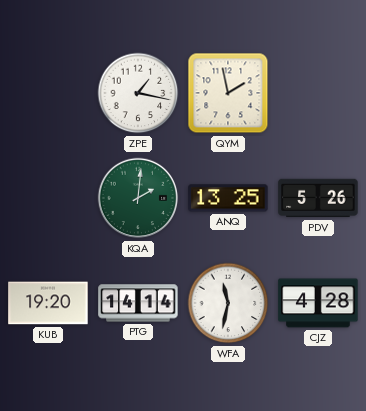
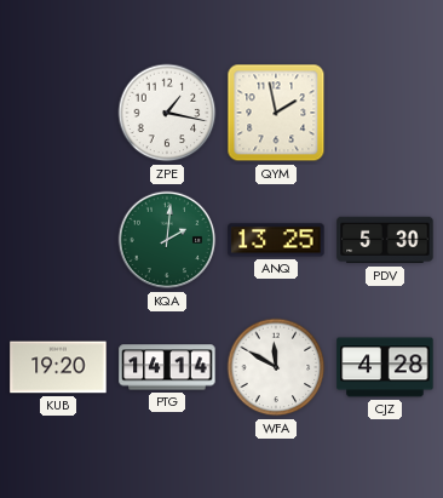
PDV: 5:26 -> 5:30 (385, 240)
WFA: 11:32 -> 11:50 (276, 367)
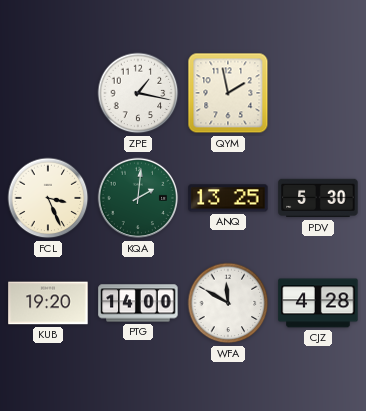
FCL: none -> 3:26 (48, 198)
PTG: 14:14 -> 14:00 (138, 303)
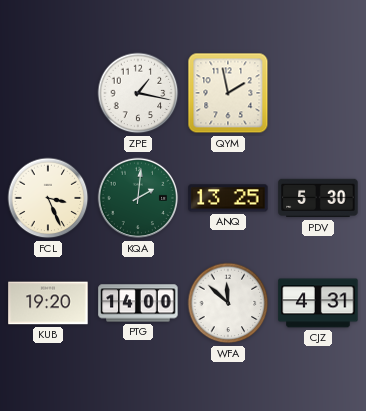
WFA: 11:50 -> 11:52 (228, 303)
CJZ: 4:28 -> 4:31 (318, 303)
